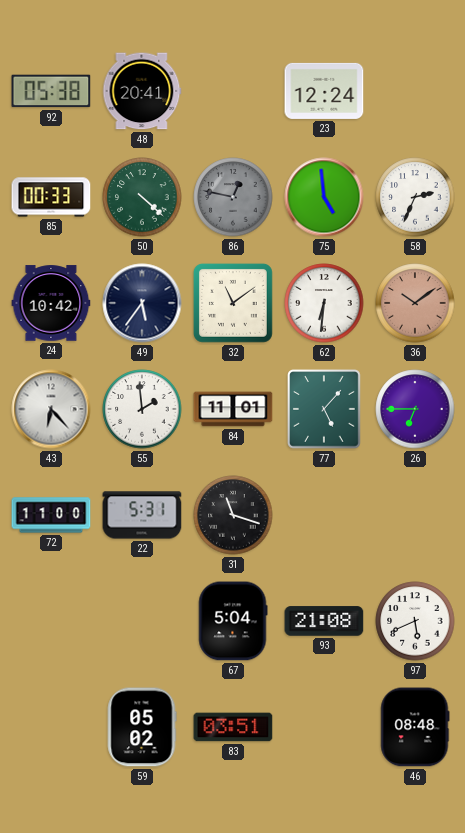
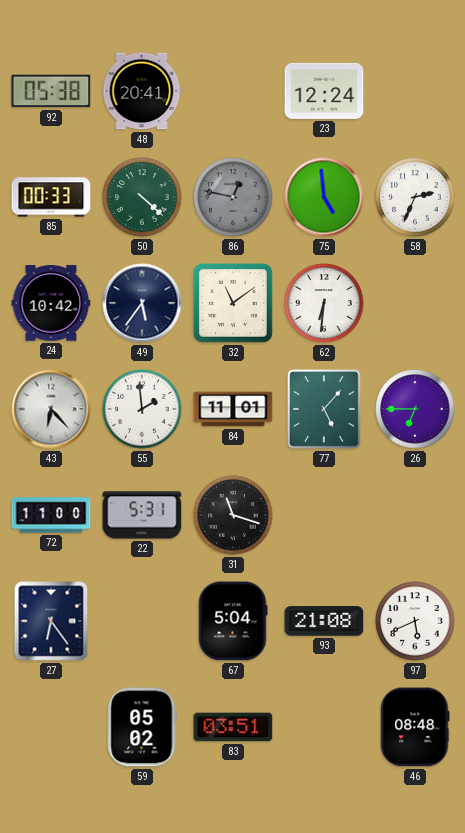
36: 10:09 -> none (415, 303)
27: none -> 6:24 (51, 621)
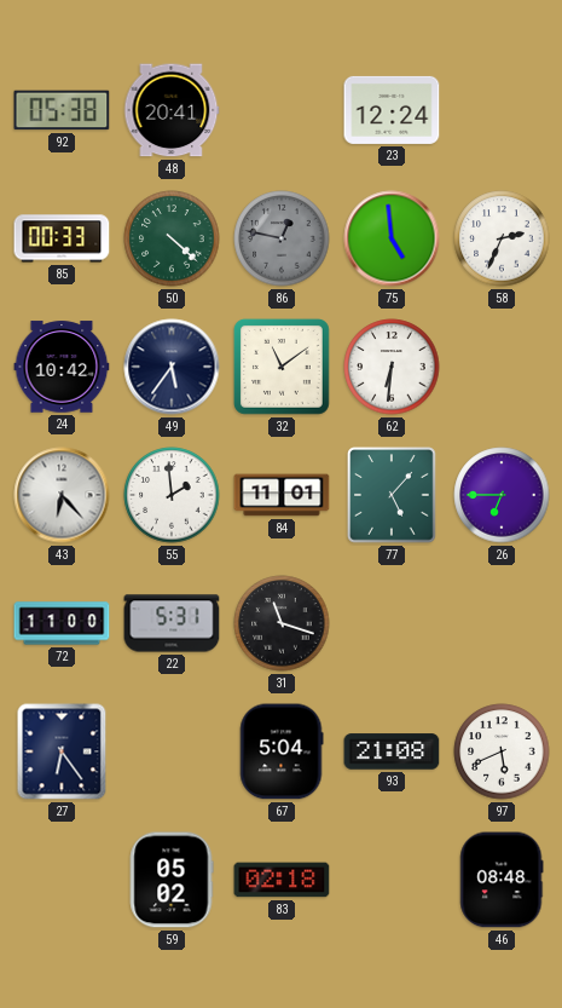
83: 03:51 -> 02:18 (282, 880)
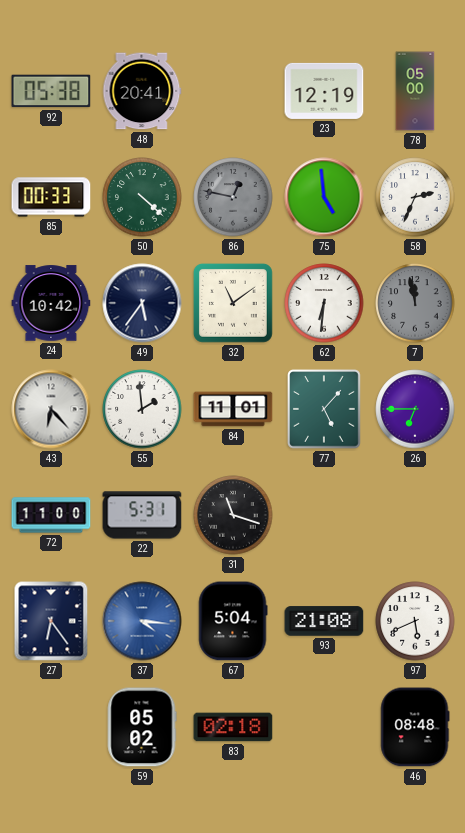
23: 12:24 -> 12:19 (324, 91)
78: none -> 05:00 (415, 91)
7: none -> 11:58 (415, 303)
37: none -> 4:16 (142, 621)
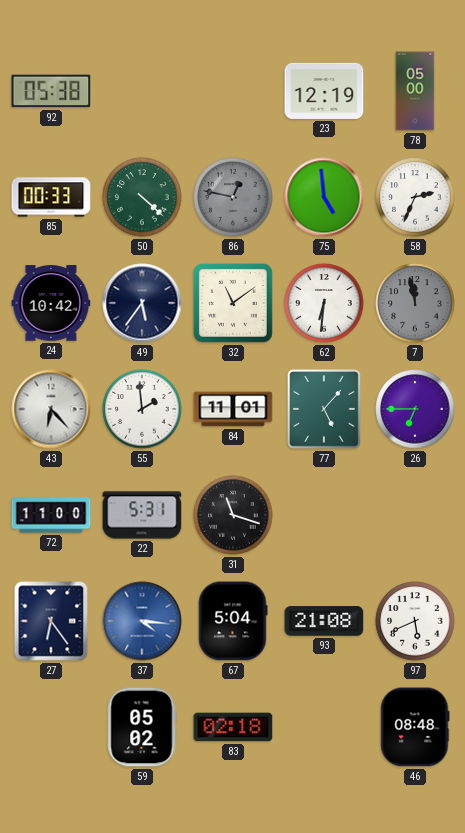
48: 20:41 -> none (142, 91)
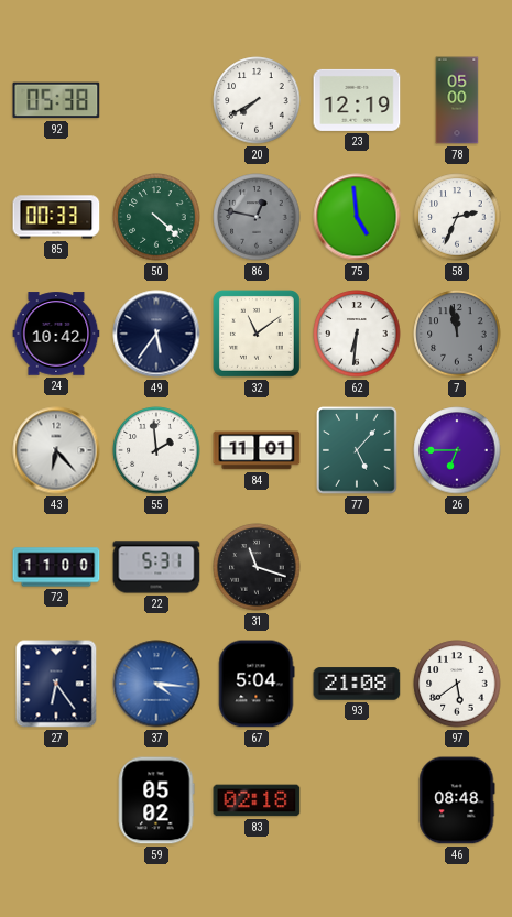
20: none -> 7:40 (257, 100)
97: 5:41 -> 5:39 (457, 684)
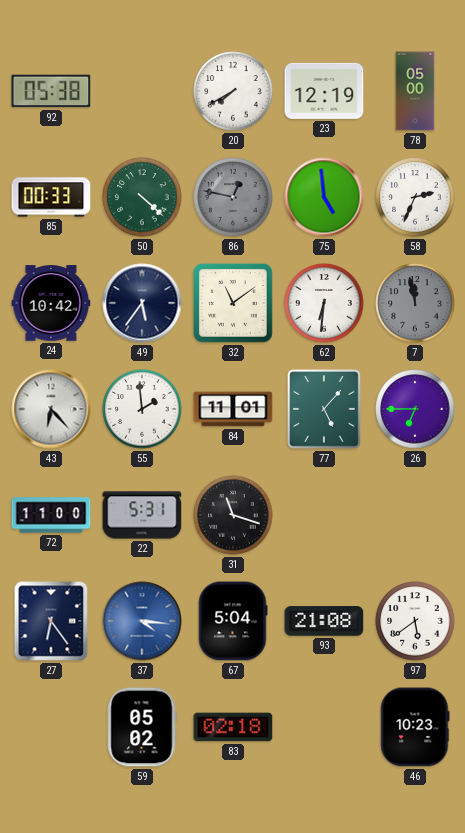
46: 08:48 -> 10:23 (415, 727)
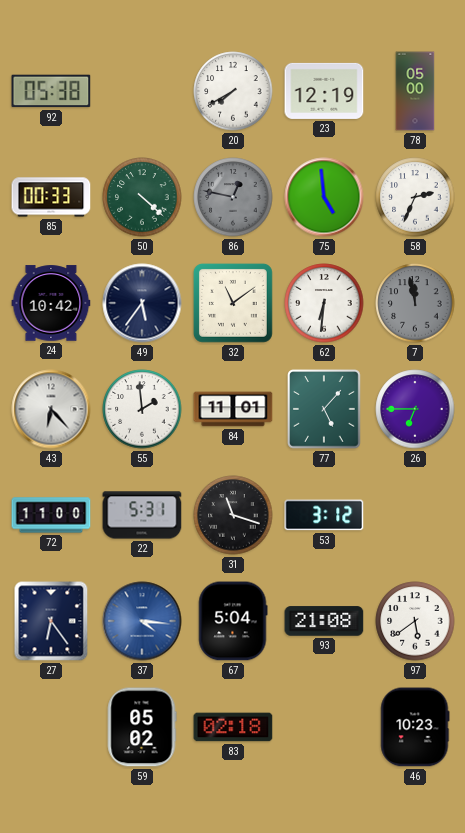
53: none -> 3:12 (324, 515)
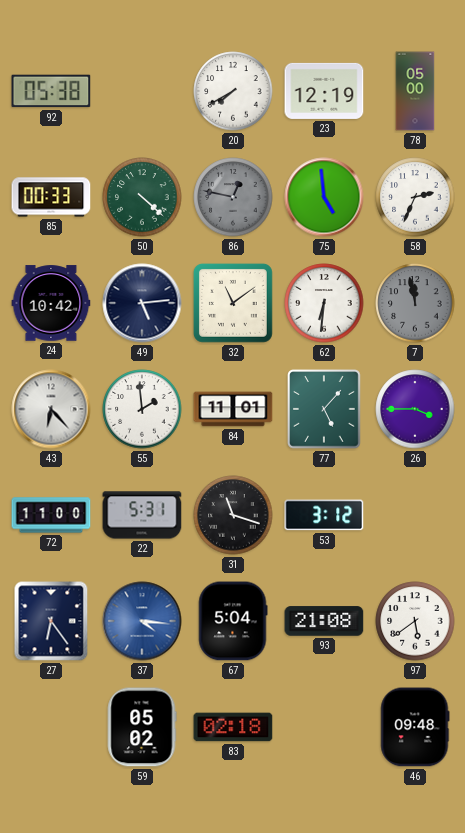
49: 5:36 -> 5:14 (142, 303)
26: 6:45 -> 3:45 (415, 409)
46: 10:23 -> 09:48 (415, 727)
